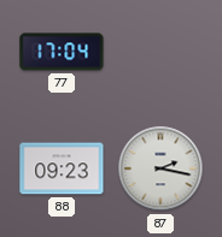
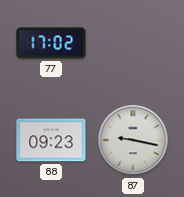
77: 17:04 -> 17:02 (51, 43)
87: 2:17 -> 9:17 (133, 140)
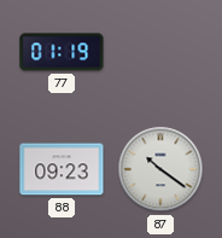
77: 17:02 -> 01:19 (62, 52)
87: 9:17 -> 10:21 (160, 169)
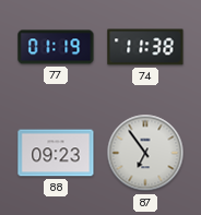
74: none -> 11:38 (145, 47)
87: 10:21 -> 6:54 (145, 153)
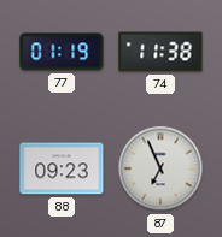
87: 6:54 -> 6:56 (160, 168)
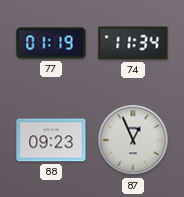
74: 11:38 -> 11:34 (133, 43)
87: 6:56 -> 12:56 (133, 140)
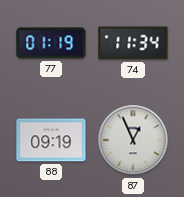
88: 09:23 -> 09:19 (51, 140)
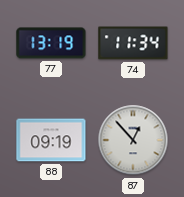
77: 01:19 -> 13:19 (51, 43)
87: 12:56 -> 12:53 (133, 140)
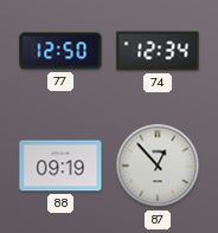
77: 13:19 -> 12:50 (60, 51)
74: 11:34 -> 12:34 (158, 51)
